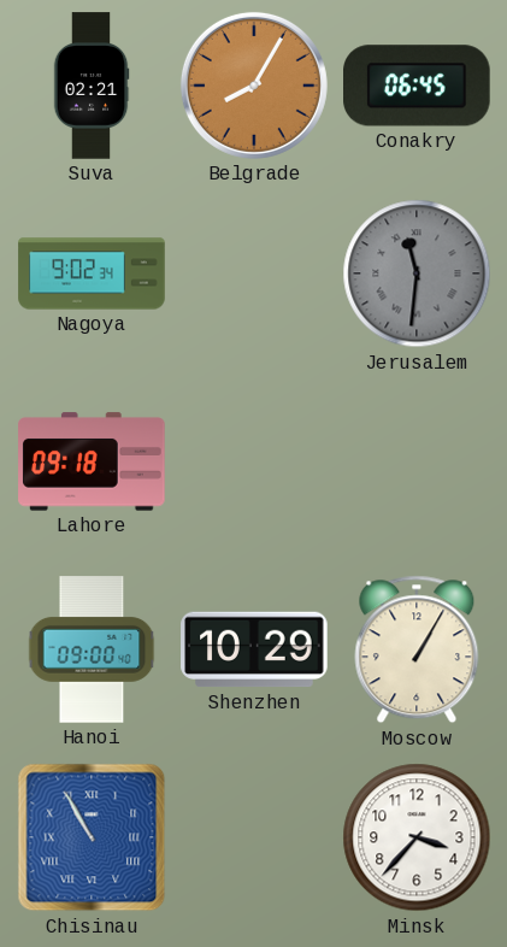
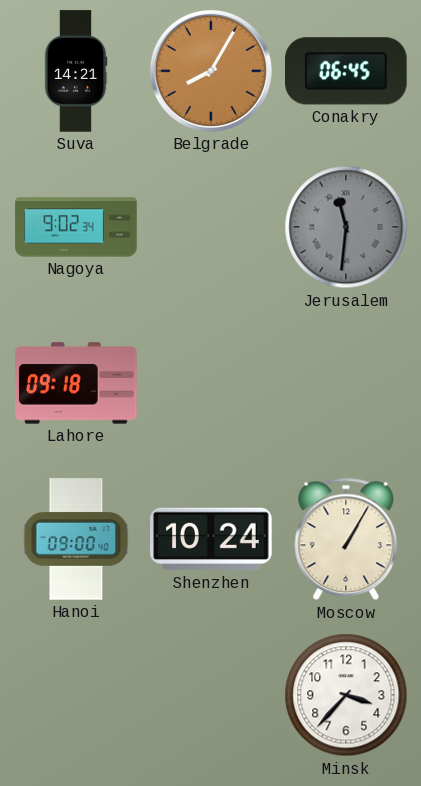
Suva: 02:21 -> 14:21 (76, 71)
Shenzhen: 10:29 -> 10:24 (211, 539)
Chisinau: 10:55 -> none (92, 837)
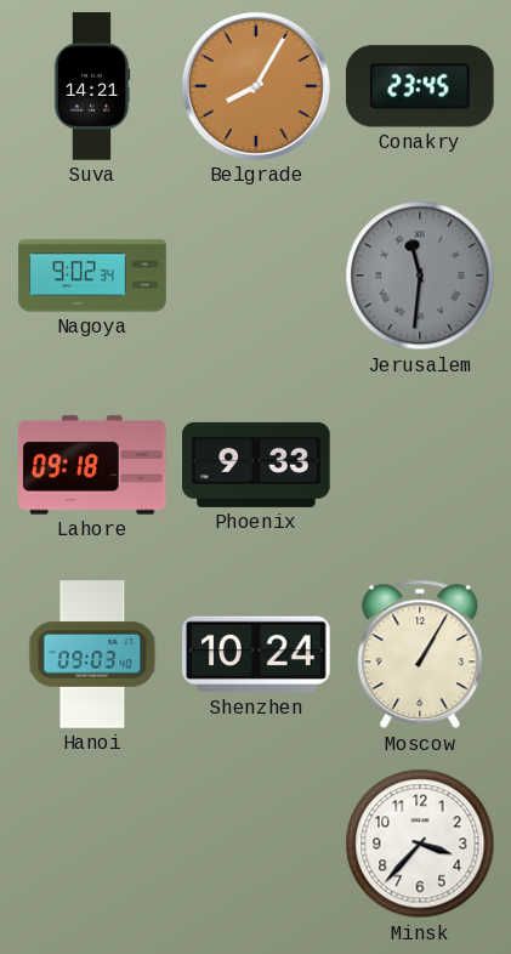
Conakry: 06:45 -> 23:45 (421, 86)
Phoenix: none -> 9:33 (256, 465)
Hanoi: 09:00 -> 09:03 (92, 654)
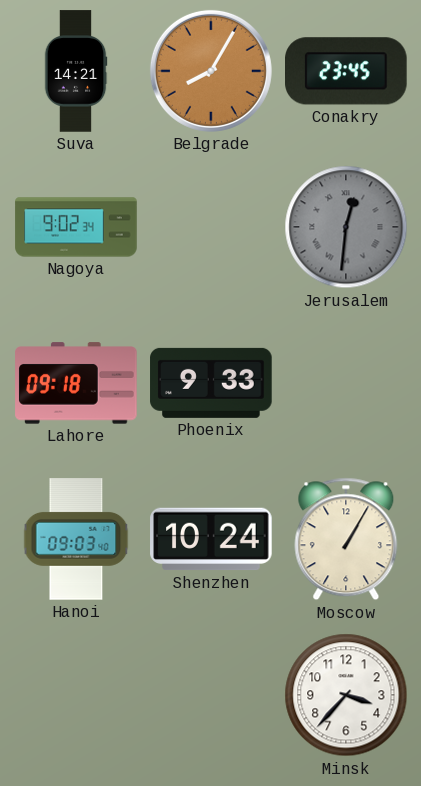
Jerusalem: 11:31 -> 12:31 (346, 227)
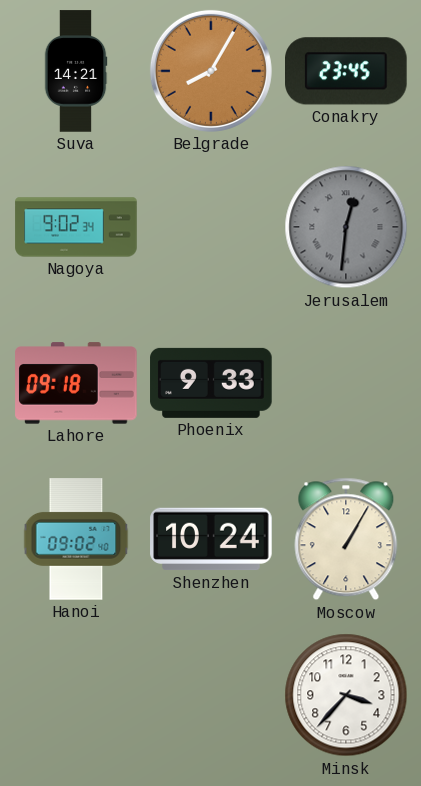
Hanoi: 09:03 -> 09:02 (76, 539)
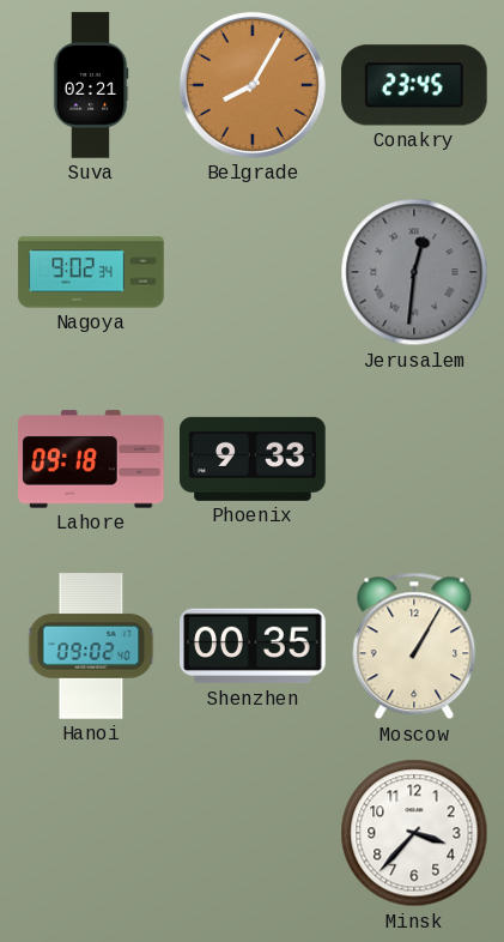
Suva: 14:21 -> 02:21 (91, 85)
Shenzhen: 10:24 -> 00:35 (253, 646)
